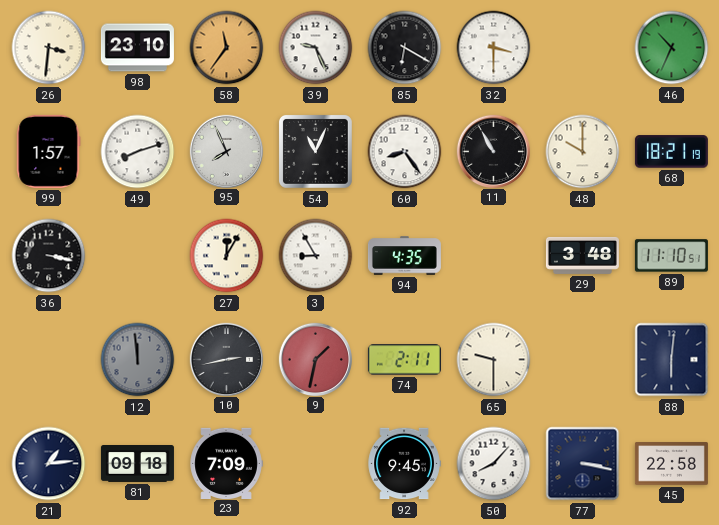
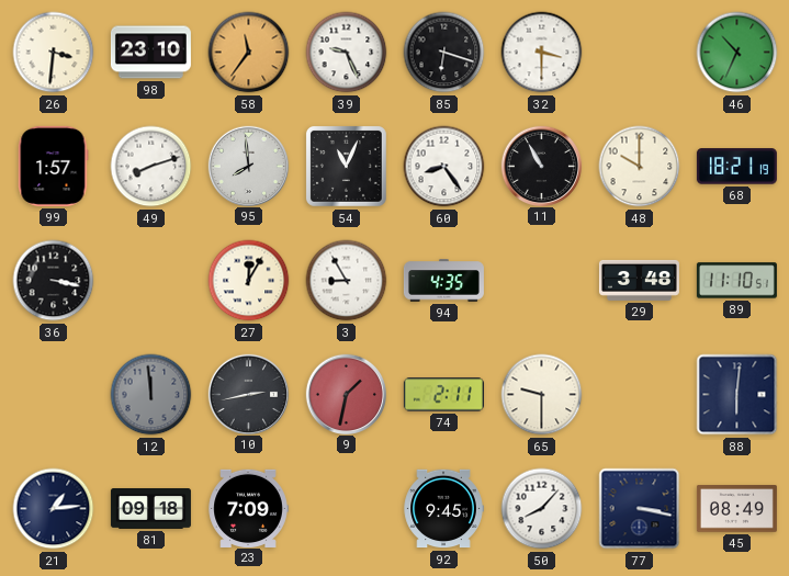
85: 6:20 -> 6:18 (444, 53)
95: 7:56 -> 7:59 (248, 166)
45: 22:58 -> 08:49 (736, 509)
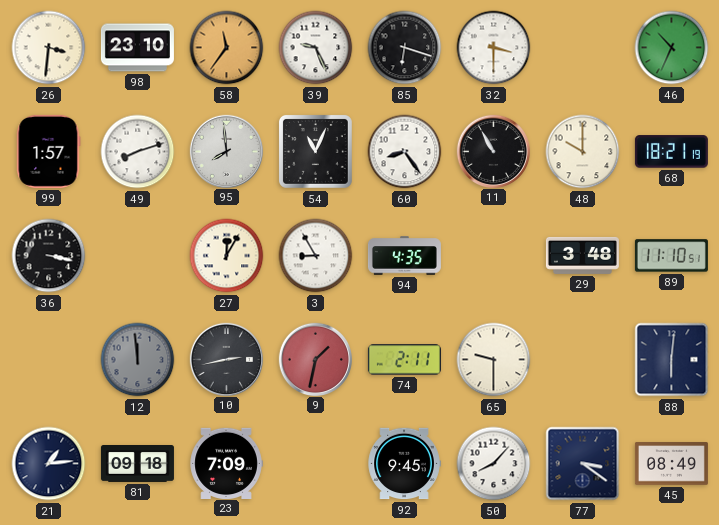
77: 3:17 -> 3:21 (583, 464)
